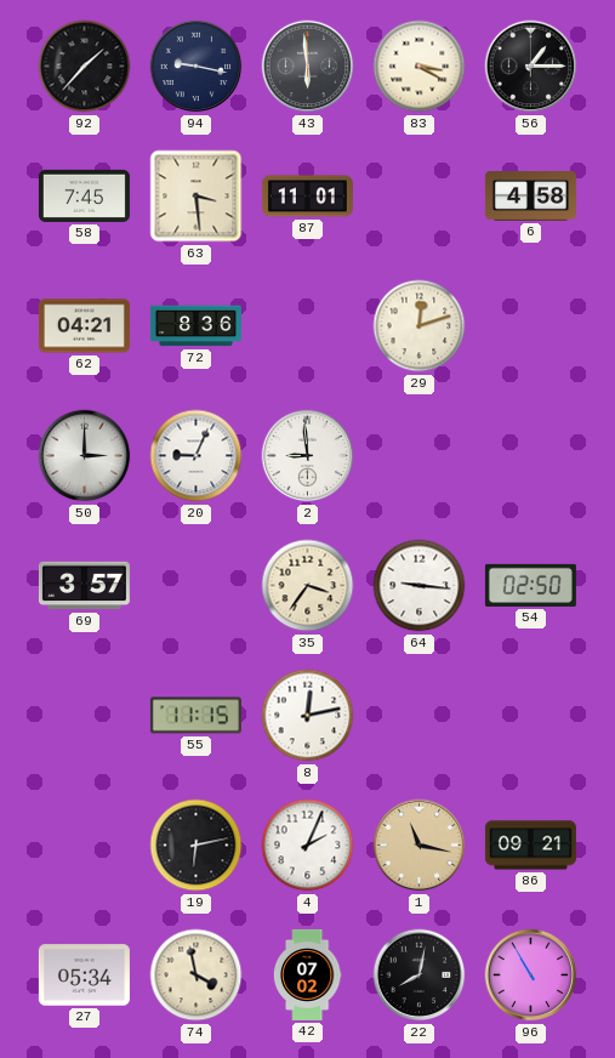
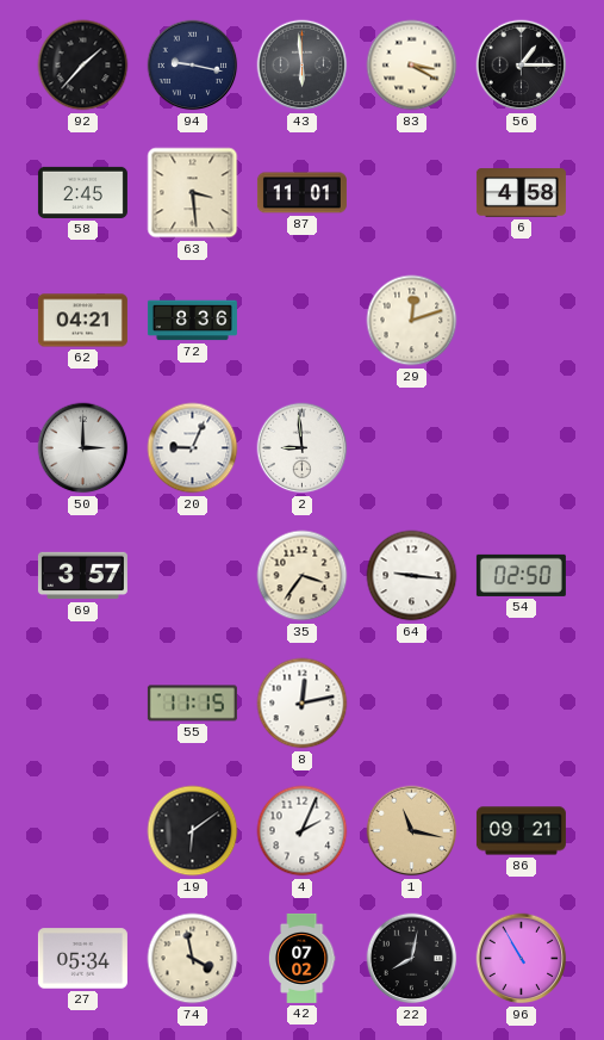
58: 7:45 -> 2:45 (82, 192)
19: 6:13 -> 6:09 (193, 831)
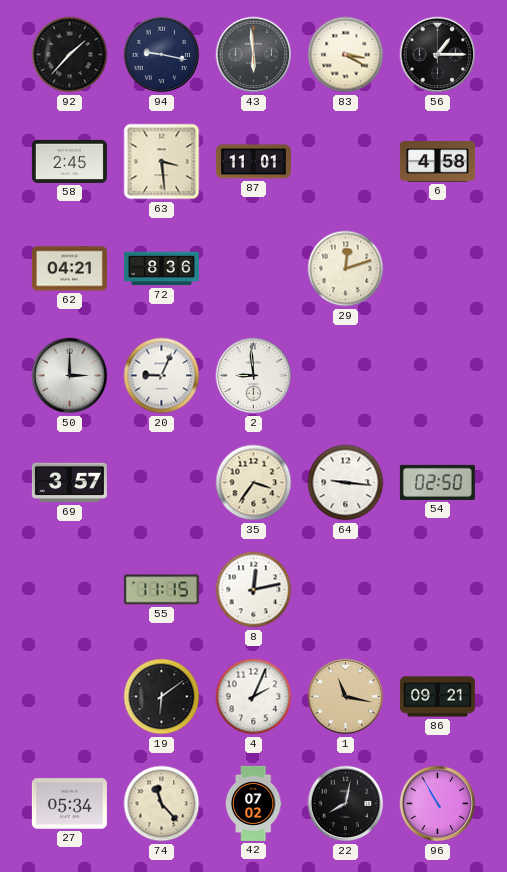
74: 3:58 -> 11:23 (162, 804)
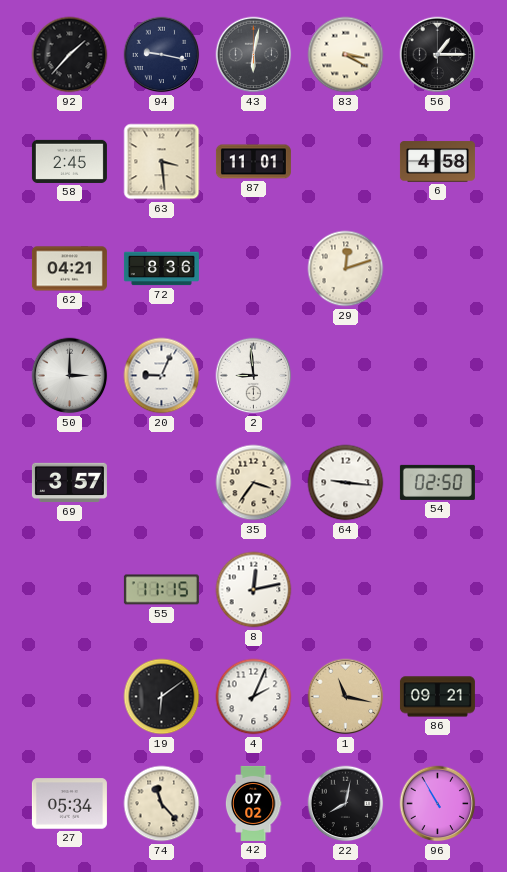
43: 5:59 -> 6:02 (254, 55)
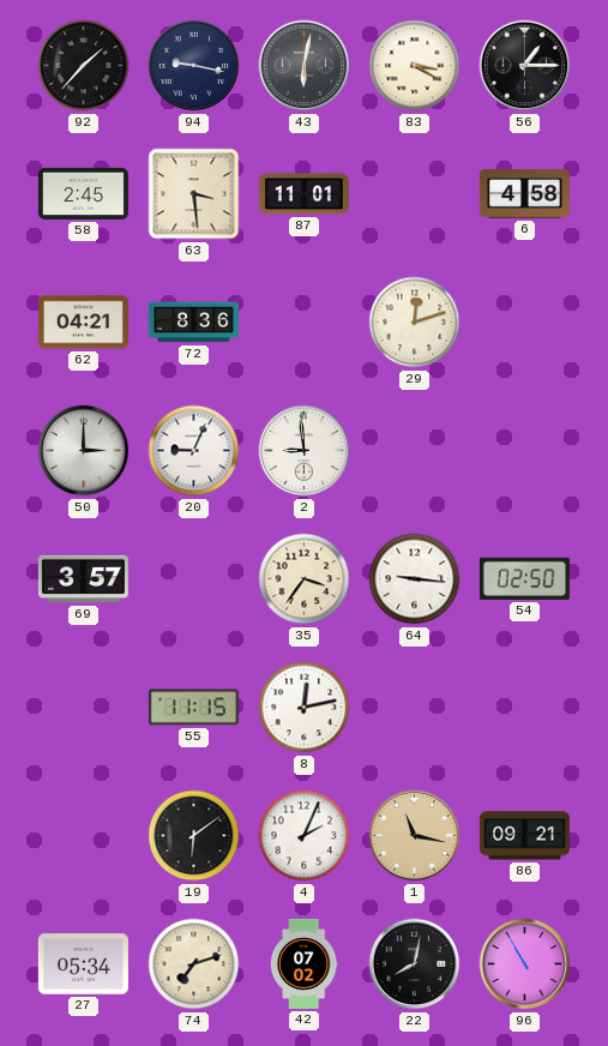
74: 11:23 -> 7:12 (194, 964)
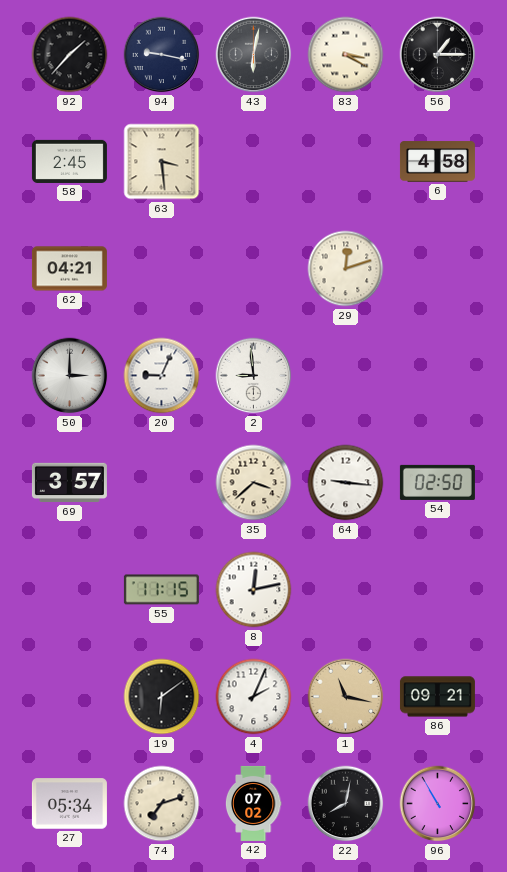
87: 11:01 -> none (303, 194)
72: 8:36 -> none (193, 323)
35: 3:36 -> 3:38 (254, 483)
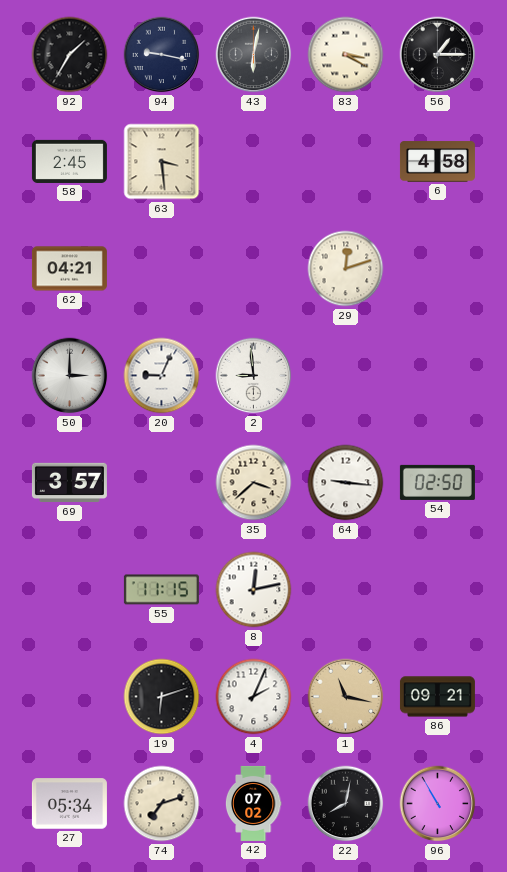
92: 1:37 -> 1:35 (70, 55)
19: 6:09 -> 6:12 (162, 697)
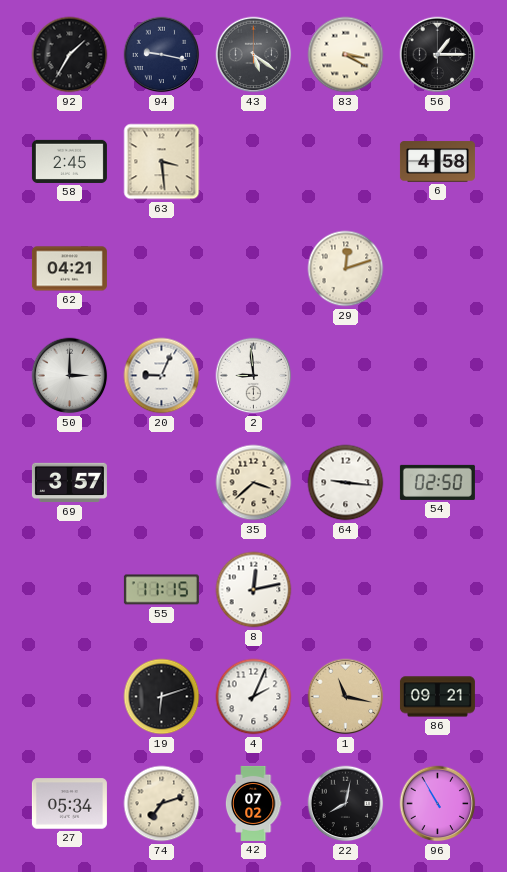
43: 6:02 -> 5:21 (254, 55)
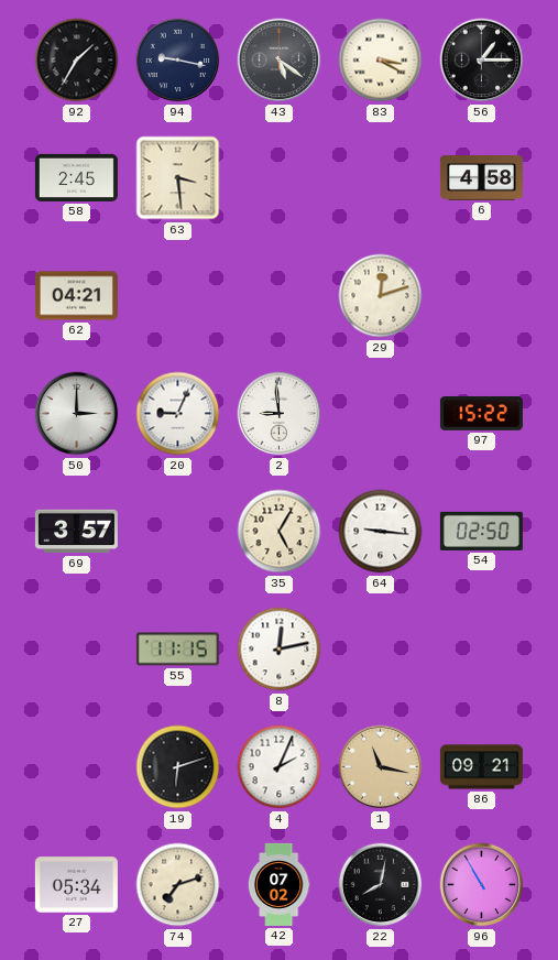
97: none -> 15:22 (481, 413)
35: 3:38 -> 5:05 (280, 532)
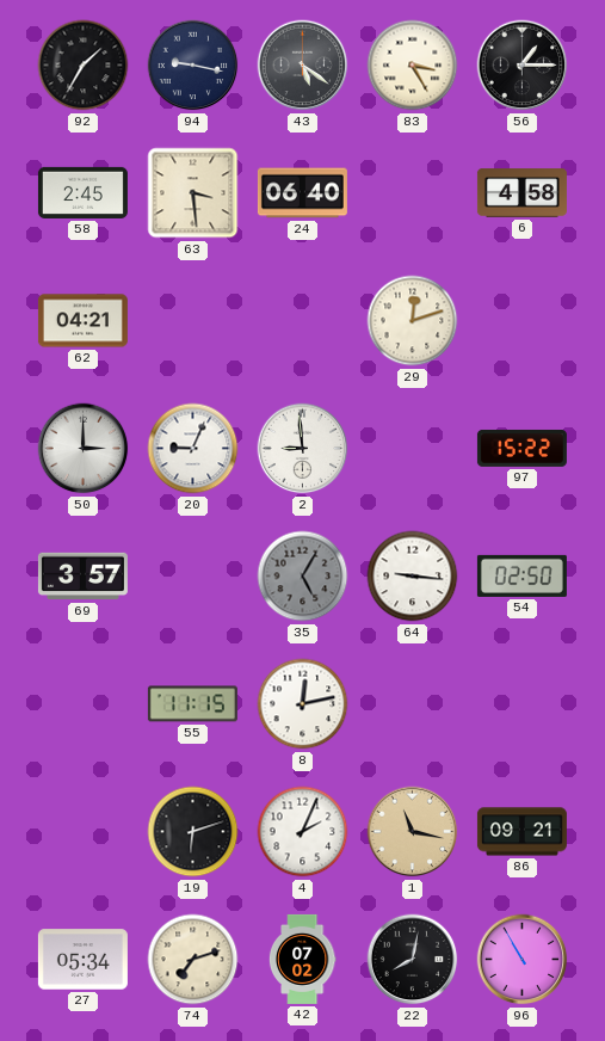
83: 3:20 -> 3:25 (413, 66)
24: none -> 06:40 (302, 193)
35 dial: cream -> grey (303, 577)
